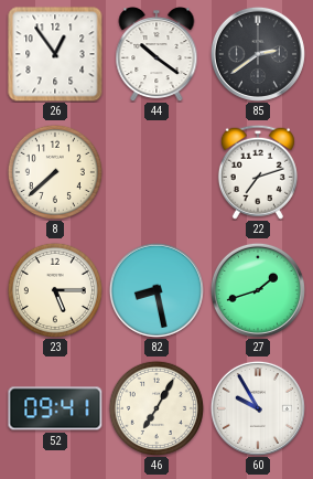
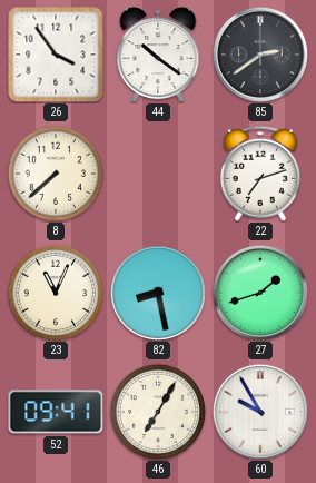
26: 12:54 -> 3:54 (56, 55)
23: 5:15 -> 11:04 (56, 293)
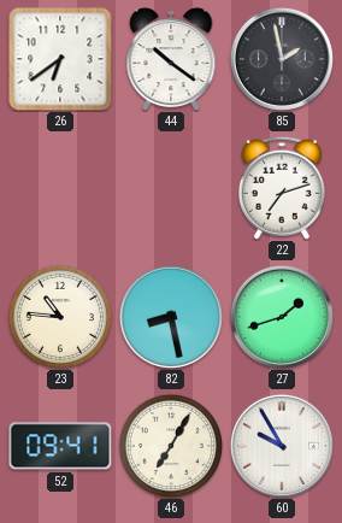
26: 3:54 -> 6:39 (60, 59)
85: 2:39 -> 1:58 (282, 59)
8: 7:38 -> none (56, 174)
23: 11:04 -> 10:46 (60, 317)
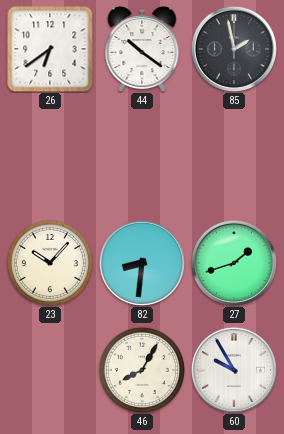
22: 7:12 -> none (282, 188)
23: 10:46 -> 10:07 (50, 263)
82: 8:28 -> 8:31 (142, 263)
52: 09:41 -> none (60, 446)
46: 7:05 -> 8:05 (142, 370)
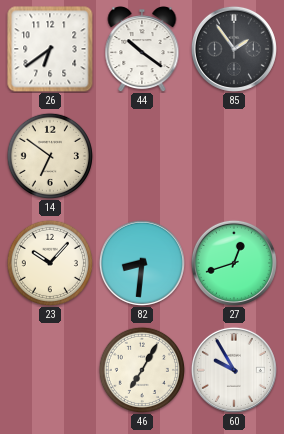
85: 1:58 -> 1:54 (234, 49)
14: none -> 6:51 (50, 156)
27: 1:42 -> 12:42 (234, 263)
46: 8:05 -> 7:05 (142, 370)
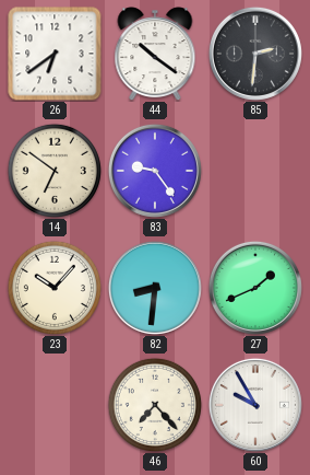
85: 1:54 -> 2:31 (255, 54)
83: none -> 9:24 (155, 171)
27: 12:42 -> 1:41 (255, 288)
46: 7:05 -> 7:23 (155, 405)
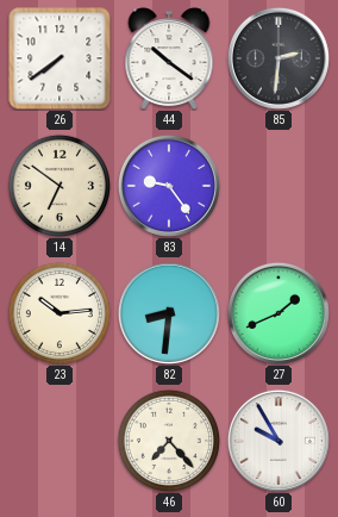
26: 6:39 -> 7:39 (60, 58)
23: 10:07 -> 10:14 (60, 313)
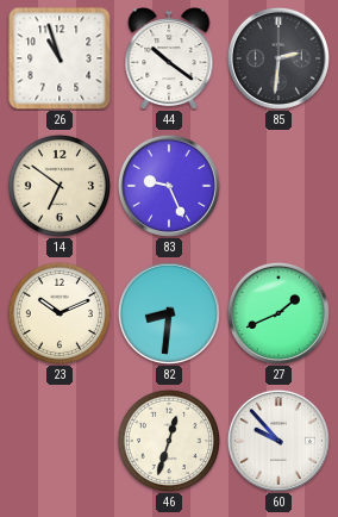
26: 7:39 -> 10:57 (60, 58)
83: 9:24 -> 9:26 (169, 186)
23: 10:14 -> 10:11 (60, 313)
46: 7:23 -> 12:33 (169, 441)
60: 9:55 -> 9:53 (278, 441)
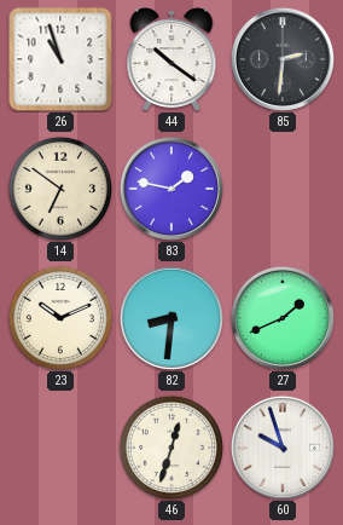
83: 9:26 -> 1:47 (171, 189)
60: 9:53 -> 9:57 (283, 448)
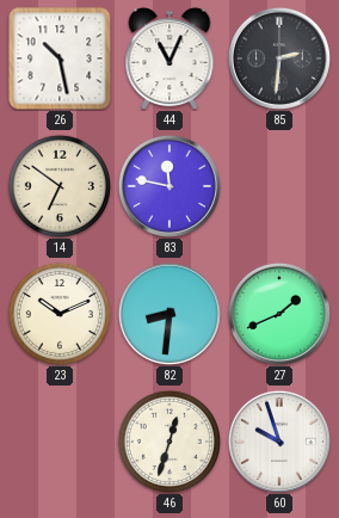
26: 10:57 -> 10:28 (60, 58)
44: 10:21 -> 11:04 (169, 60)
83: 1:47 -> 11:47 (169, 186)
